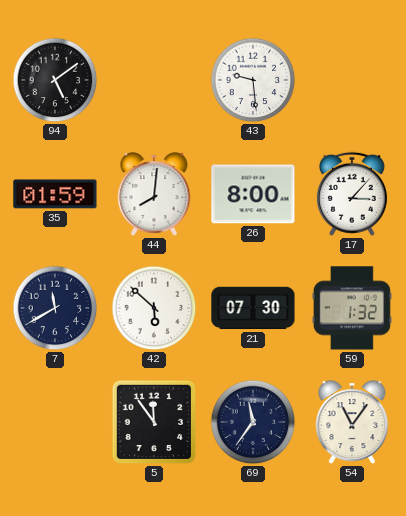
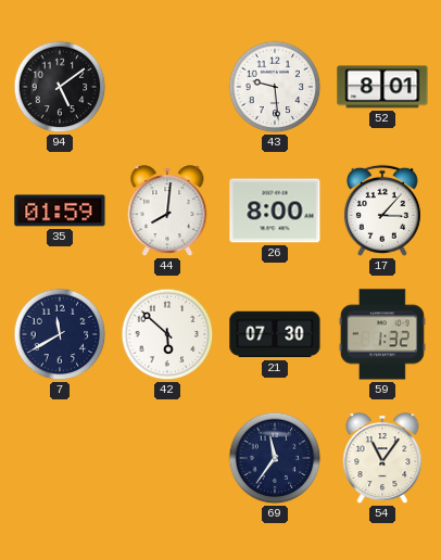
52: none -> 8:01 (382, 87)
5: 11:54 -> none (154, 422)
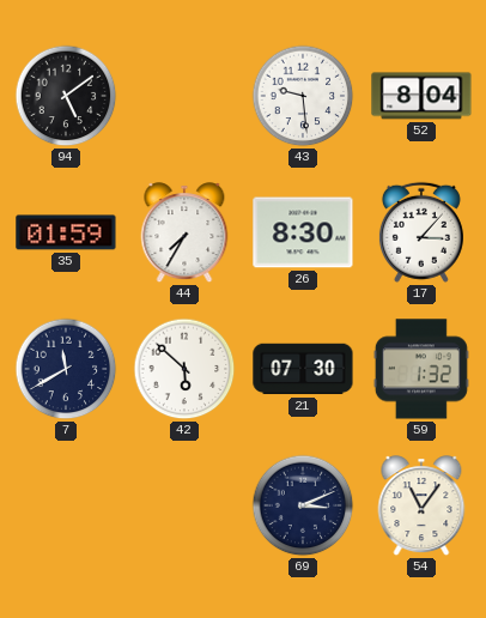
52: 8:01 -> 8:04 (421, 96)
44: 8:01 -> 7:35 (184, 234)
26: 8:00 -> 8:30 (303, 232)
69: 11:36 -> 3:11 (303, 505)
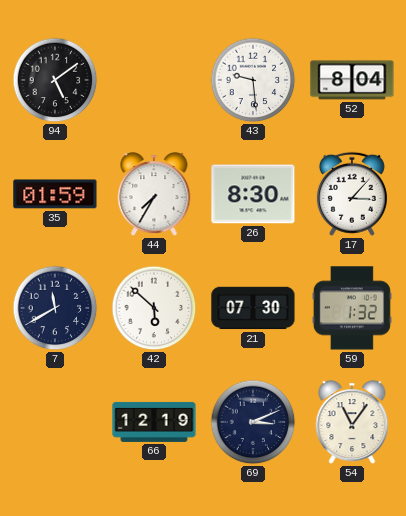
66: none -> 12:19 (154, 422)
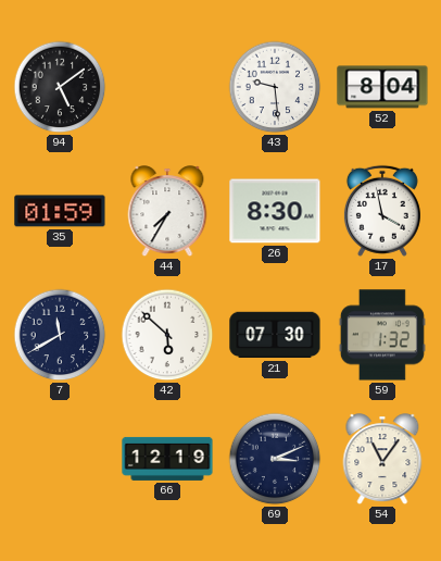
17: 3:07 -> 3:58 (382, 211)
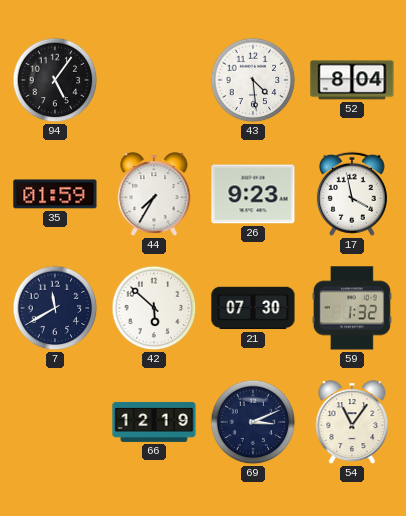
94: 5:09 -> 5:06 (55, 80)
43: 9:29 -> 4:29 (253, 80)
26: 8:30 -> 9:23 (253, 194)
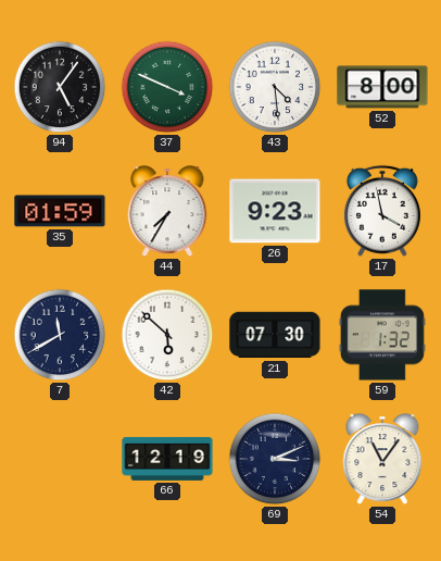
37: none -> 3:49 (167, 87)
52: 8:04 -> 8:00 (382, 87)
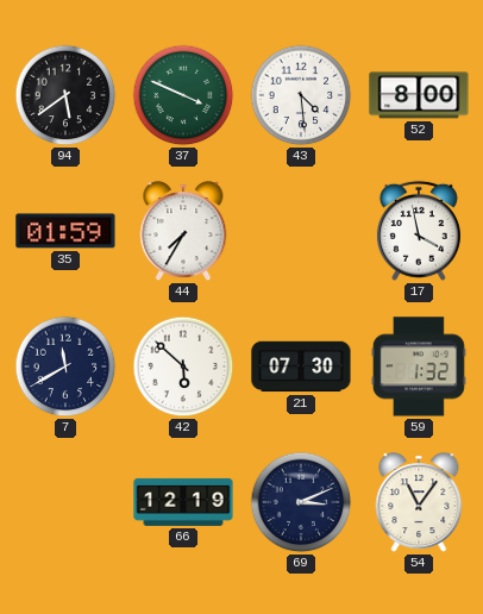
94: 5:06 -> 5:39 (65, 95)
26: 9:23 -> none (275, 211)
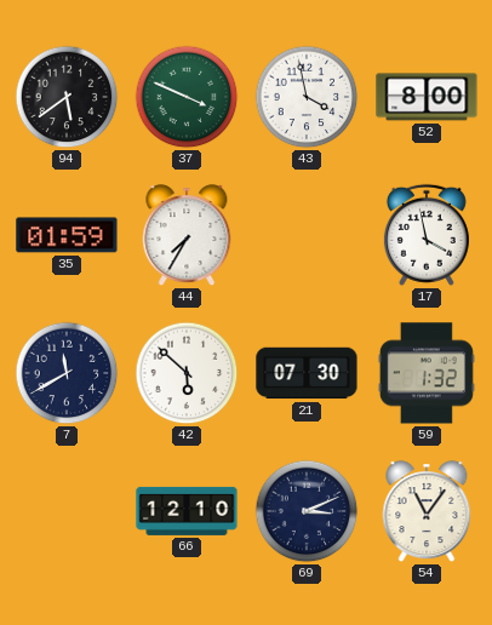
43: 4:29 -> 3:58 (307, 97)
66: 12:19 -> 12:10 (187, 511)
